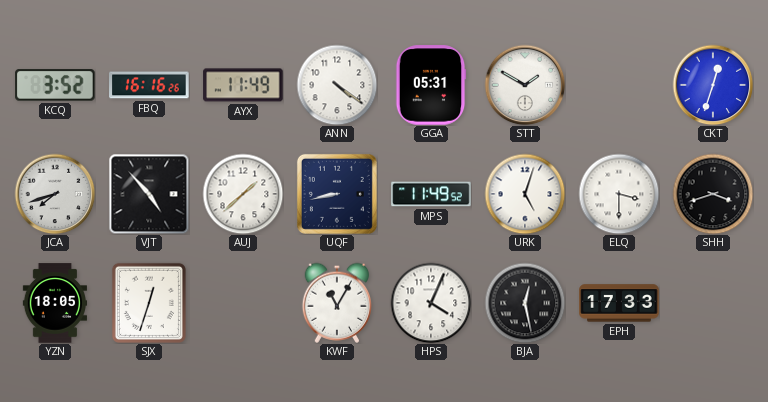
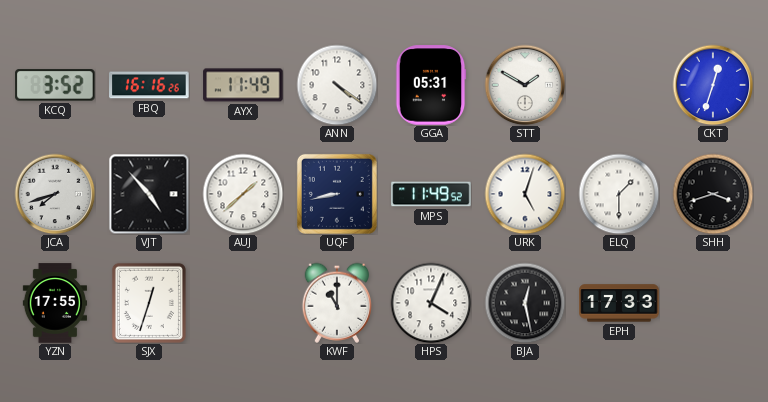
ELQ: 3:30 -> 1:30 (619, 194)
YZN: 18:05 -> 17:55 (55, 303)
KWF: 11:05 -> 11:00 (336, 303)
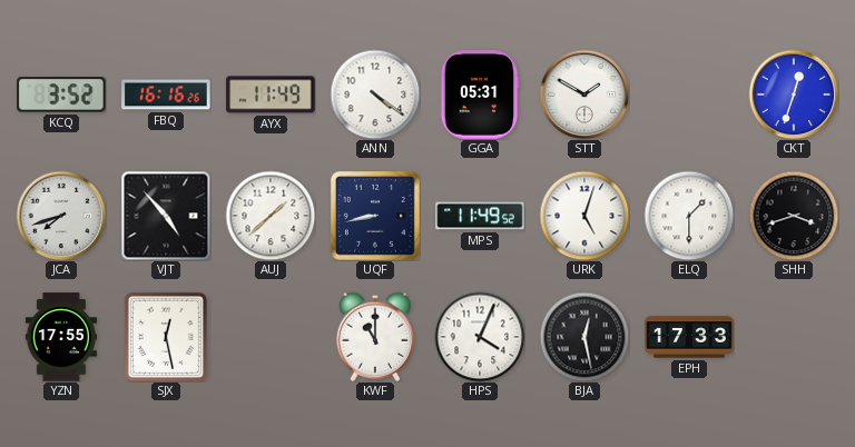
SJX: 12:33 -> 12:28 (166, 337)
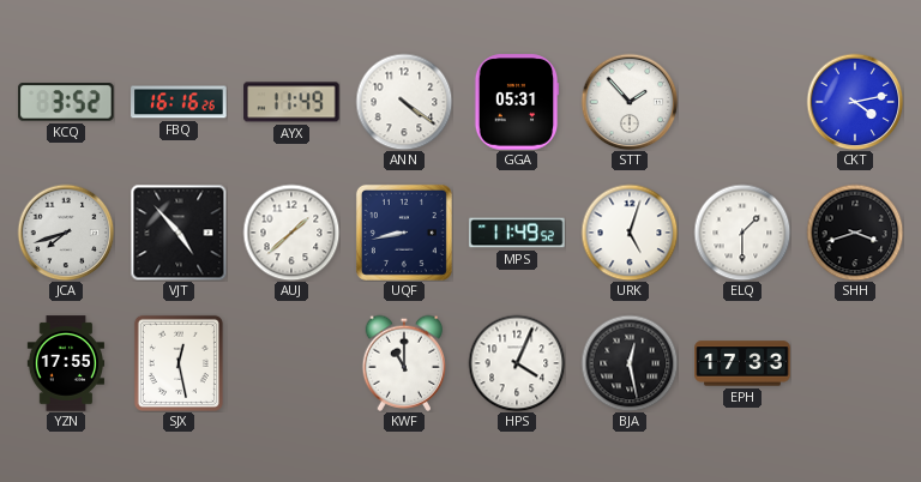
STT: 1:50 -> 1:53 (630, 102)
CKT: 12:33 -> 4:13 (855, 102)
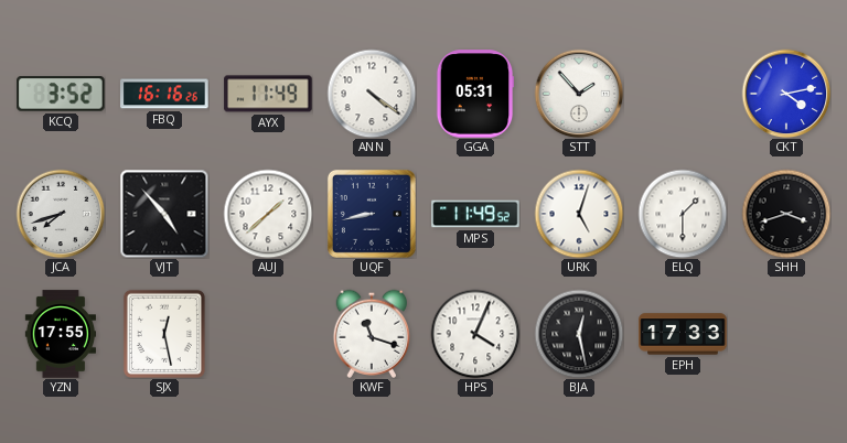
KWF: 11:00 -> 11:18 (371, 334)
